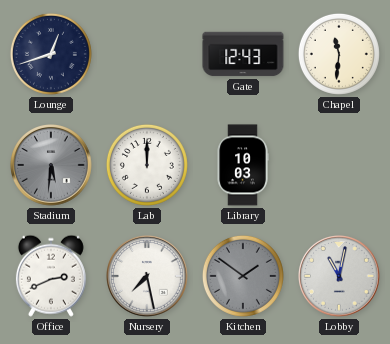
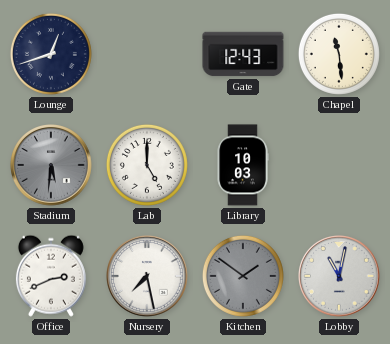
Chapel: 11:31 -> 11:29 (339, 54)
Lab: 12:00 -> 5:00 (147, 165)
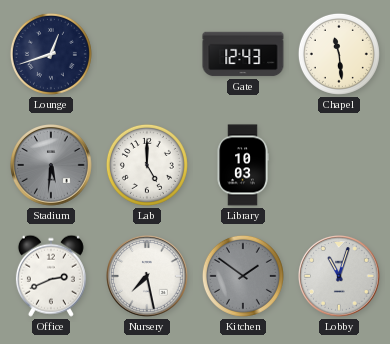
Lobby: 11:02 -> 11:03 (340, 277)
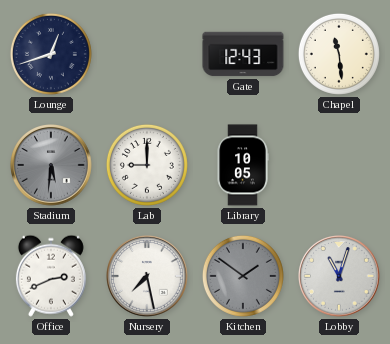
Lab: 5:00 -> 9:00 (147, 165)
Library: 10:03 -> 10:05 (243, 165)
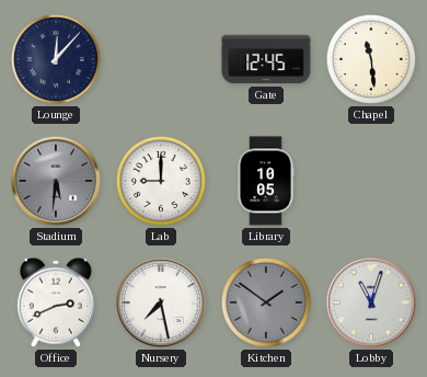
Lounge: 12:42 -> 12:07 (56, 59)
Gate: 12:43 -> 12:45 (266, 59)
